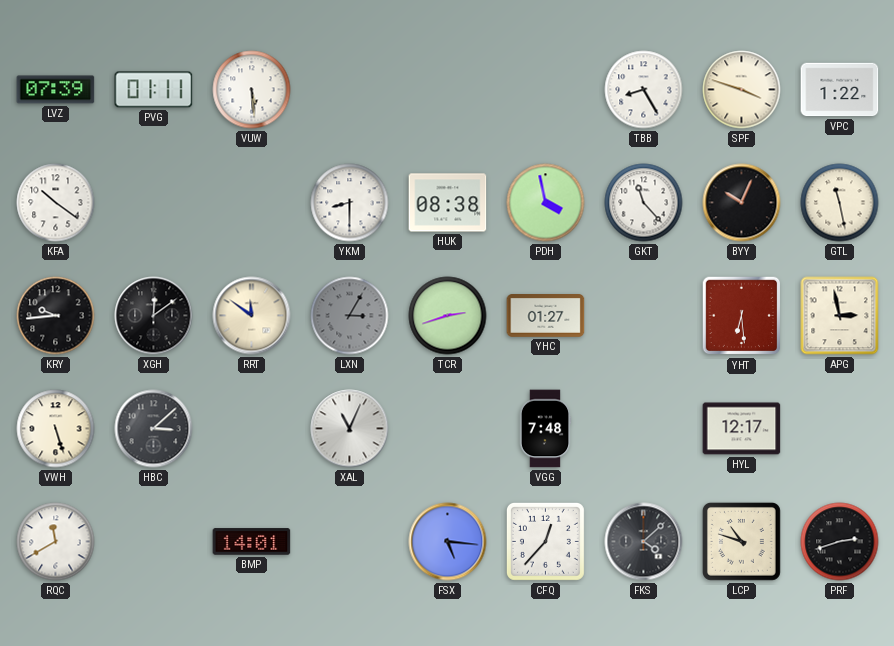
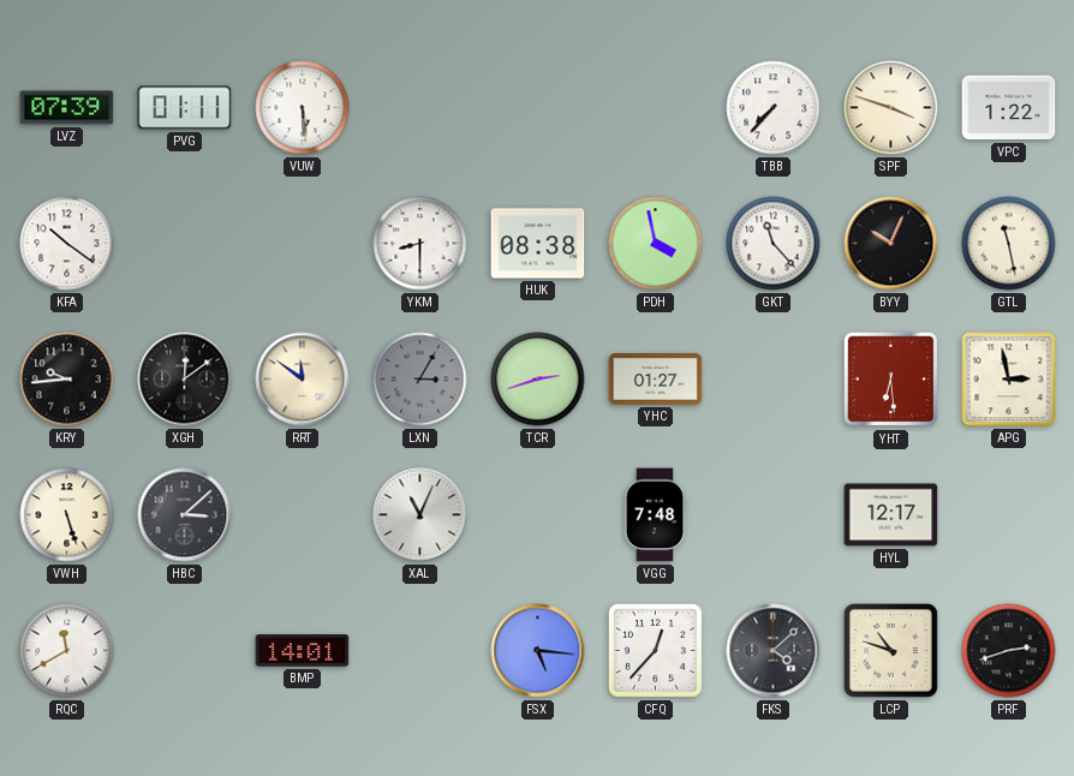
TBB: 8:25 -> 7:37 (774, 108)
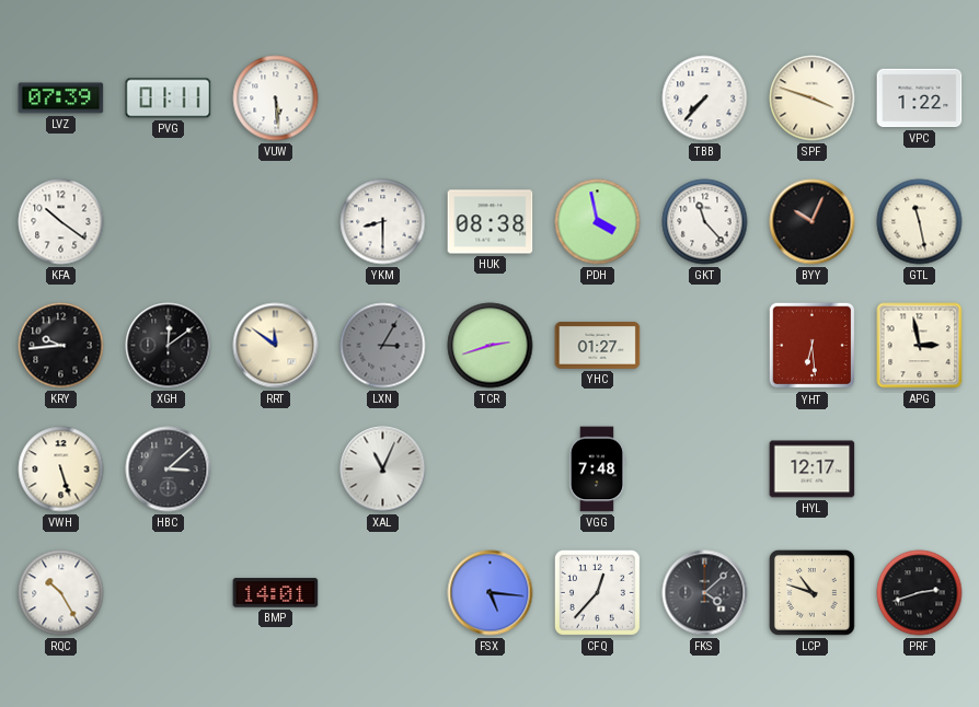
RQC: 11:40 -> 10:25 (61, 593)
